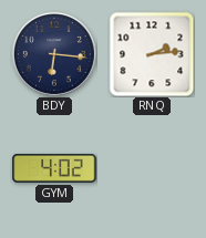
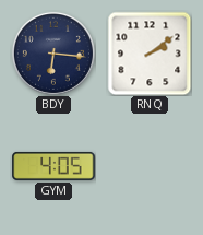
RNQ: 2:14 -> 2:09 (150, 54)
GYM: 4:02 -> 4:05 (53, 166)
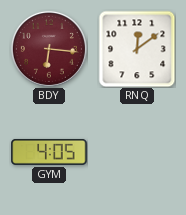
BDY dial: navy -> burgundy (49, 49)
RNQ: 2:09 -> 12:09 (137, 49)
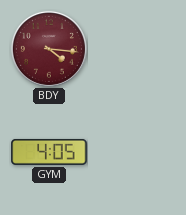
BDY: 6:16 -> 4:16 (49, 49)
RNQ: 12:09 -> none (137, 49)
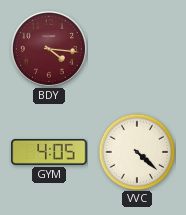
VVC: none -> 4:22 (137, 152)
